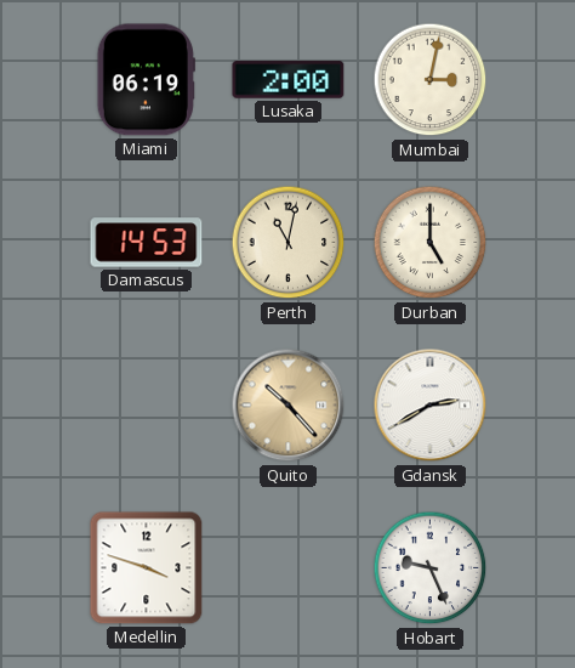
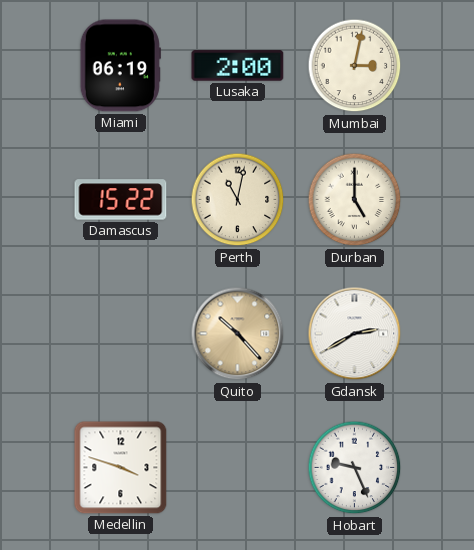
Damascus: 14:53 -> 15:22 (121, 200)
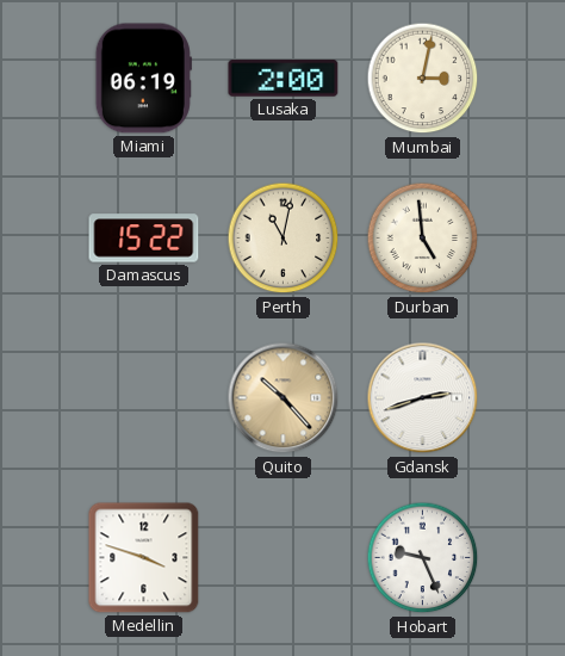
Durban: 5:00 -> 4:59 (423, 239)
Gdansk: 2:40 -> 2:42 (423, 398)
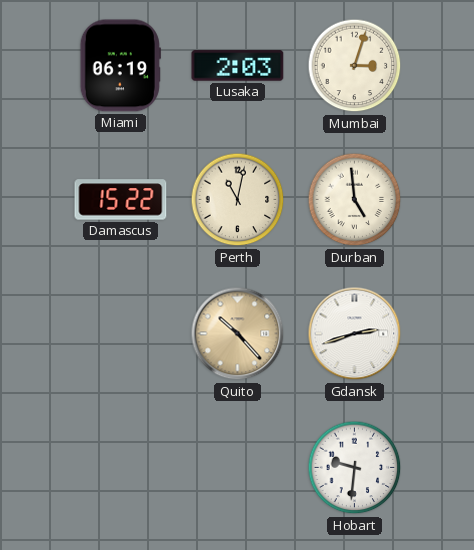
Lusaka: 2:00 -> 2:03 (238, 66)
Mumbai: 3:02 -> 3:03 (355, 66)
Medellin: 3:48 -> none (144, 558)
Hobart: 9:26 -> 9:31 (355, 468)
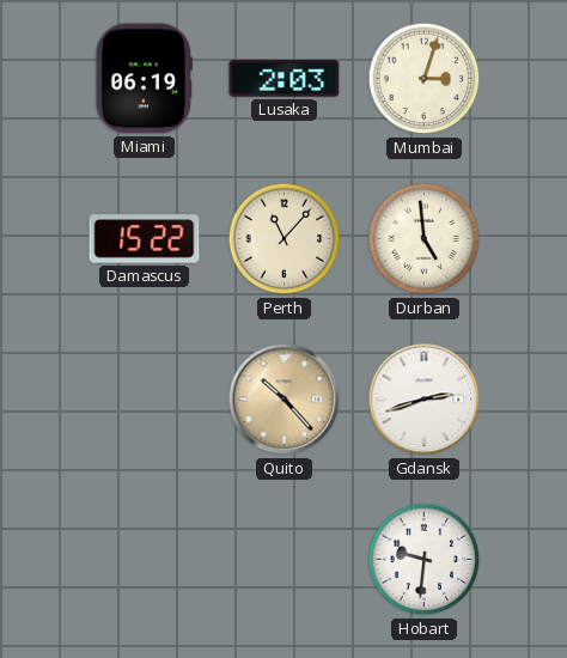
Perth: 11:02 -> 11:07 (285, 239)
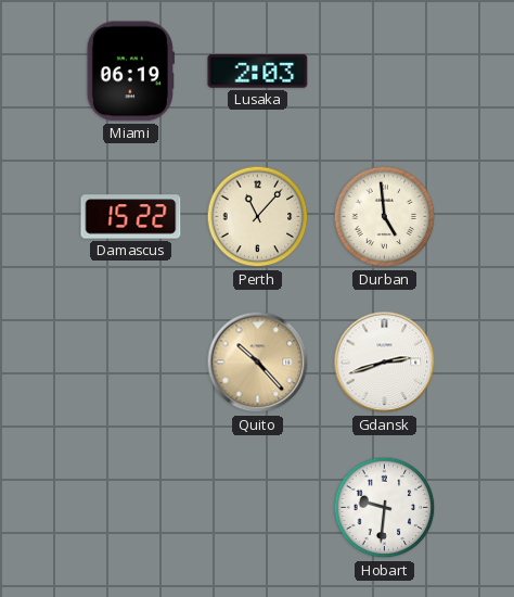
Mumbai: 3:03 -> none (425, 79)
